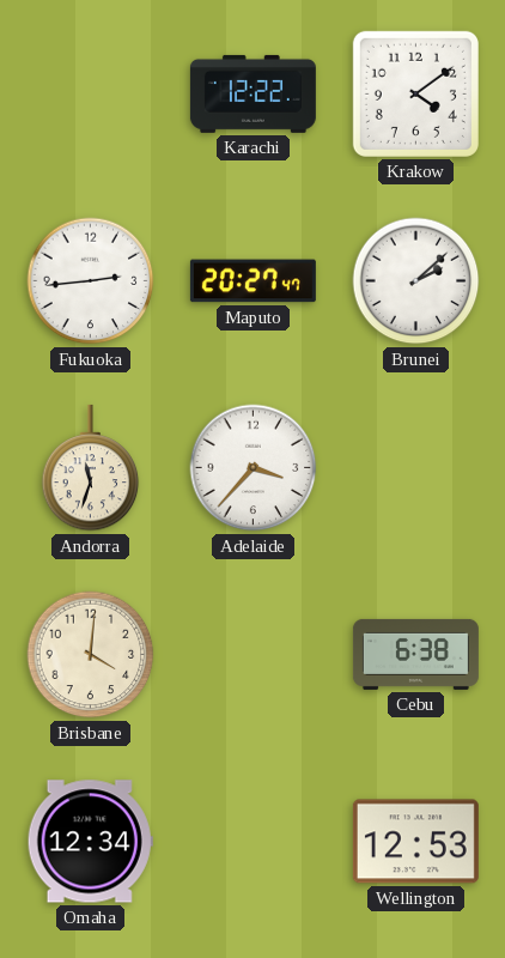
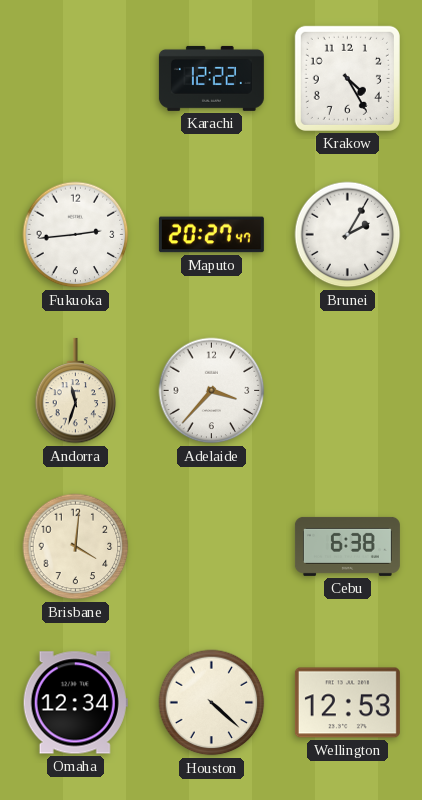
Krakow: 4:09 -> 4:25 (347, 78)
Brunei: 2:08 -> 2:05 (348, 235)
Houston: none -> 4:22 (212, 703)
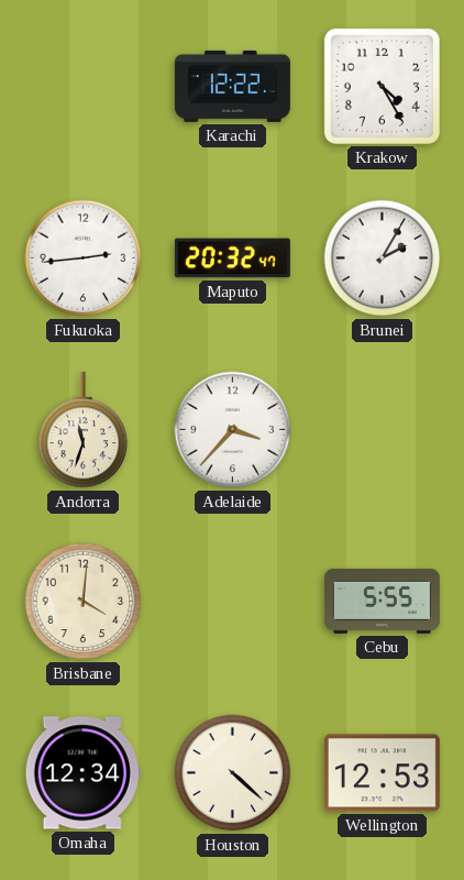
Maputo: 20:27 -> 20:32 (232, 258)
Cebu: 6:38 -> 5:55 (382, 601)
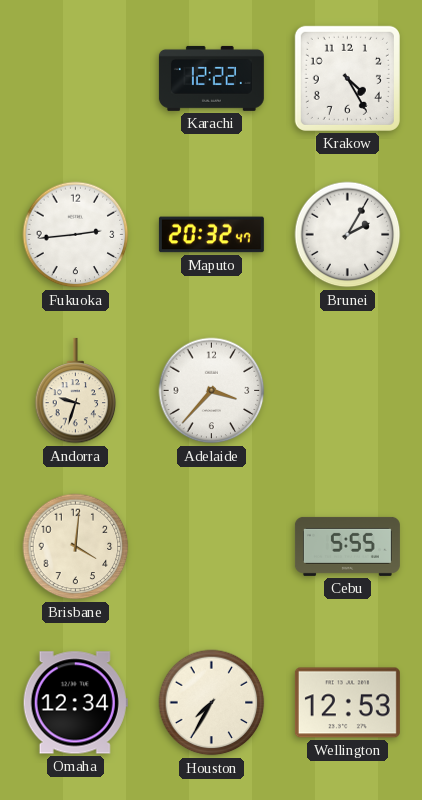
Andorra: 11:33 -> 9:33 (76, 391)
Houston: 4:22 -> 7:35 (212, 703)
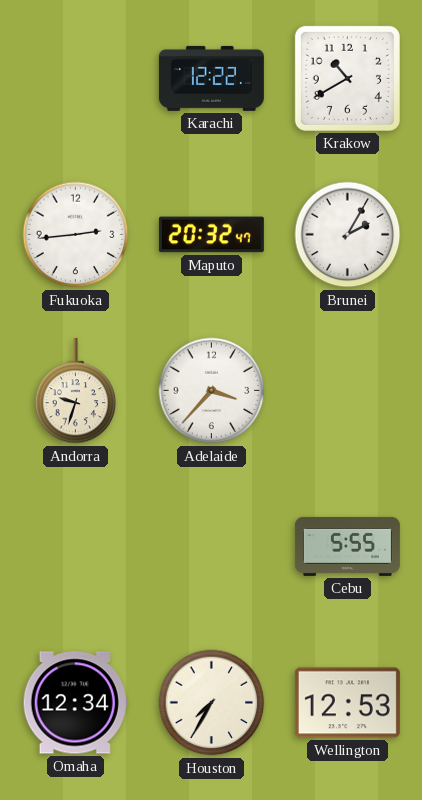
Krakow: 4:25 -> 10:40 (347, 78)
Brisbane: 4:01 -> none (76, 547)
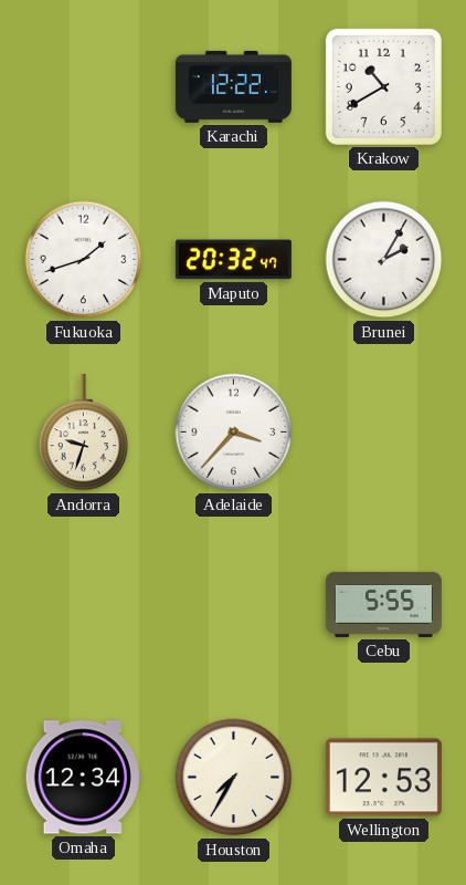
Fukuoka: 2:44 -> 1:42 (84, 260)
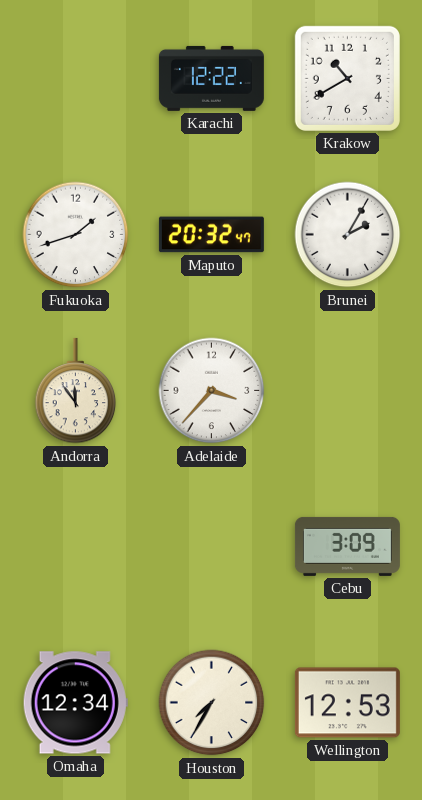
Andorra: 9:33 -> 11:54 (76, 391)
Cebu: 5:55 -> 3:09 (347, 546)
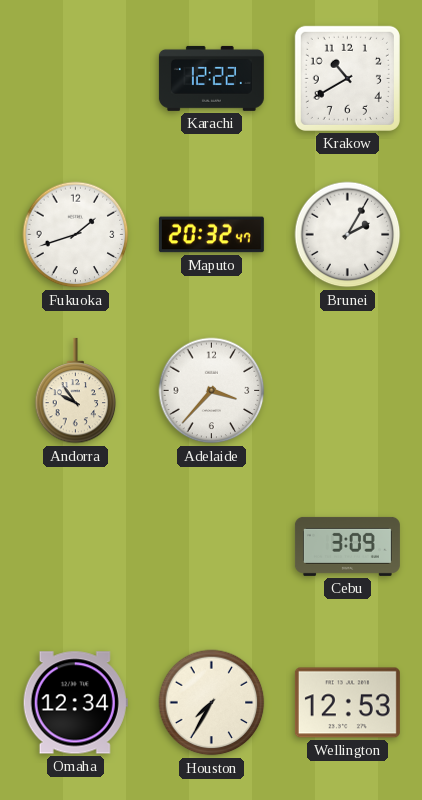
Andorra: 11:54 -> 9:54 (76, 391)
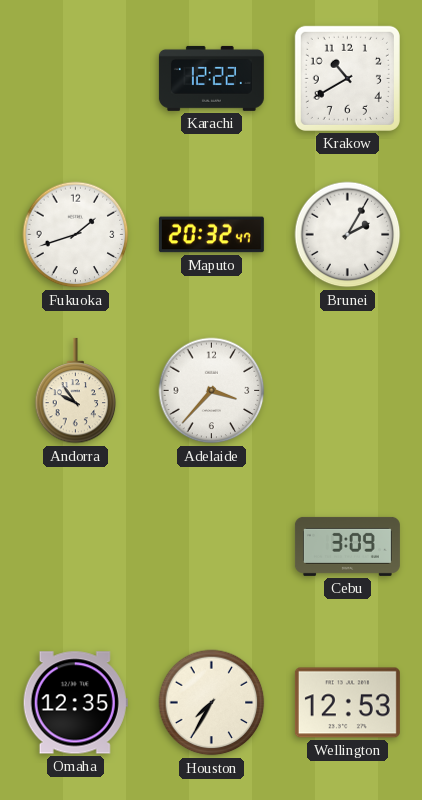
Omaha: 12:34 -> 12:35 (75, 703)
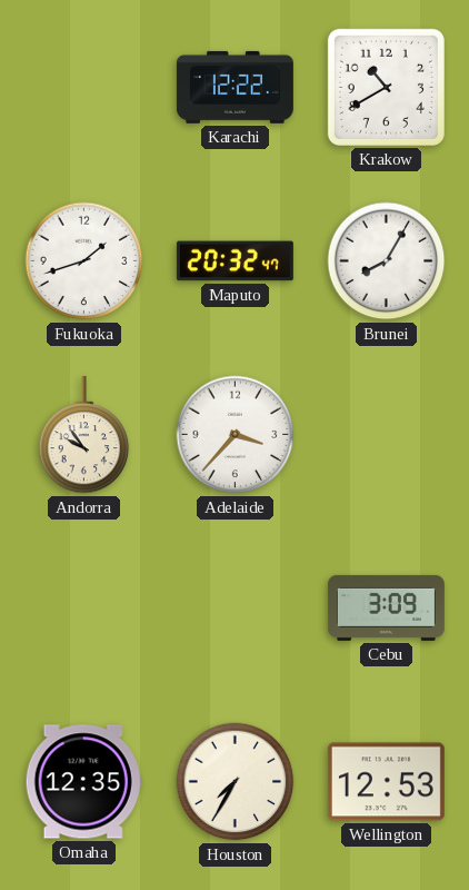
Brunei: 2:05 -> 8:05 (387, 261)
